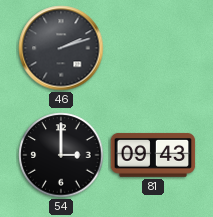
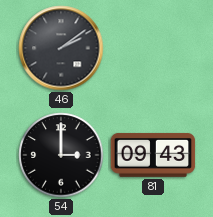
46: 2:12 -> 2:09 (61, 48)
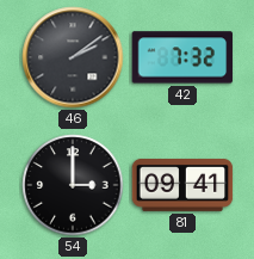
42: none -> 7:32 (182, 57)
81: 09:43 -> 09:41 (182, 185)
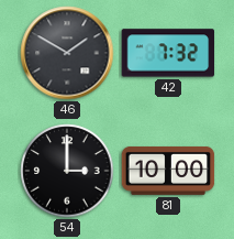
46: 2:09 -> 1:50 (67, 53)
81: 09:41 -> 10:00 (168, 171)
